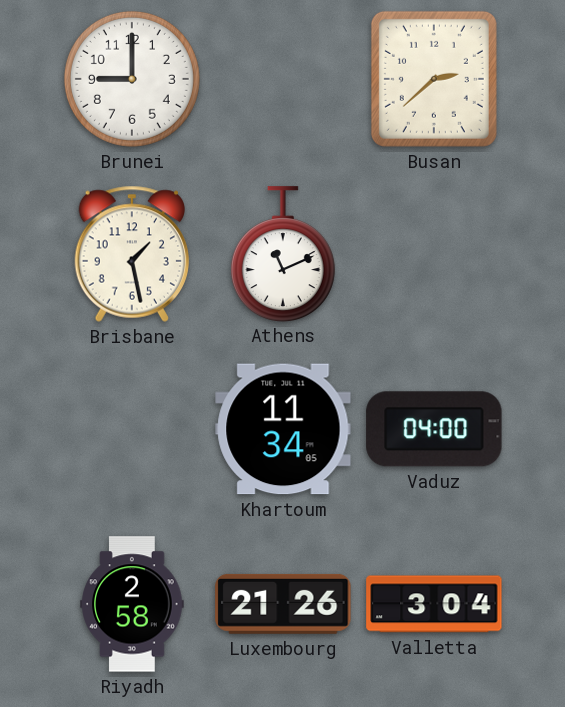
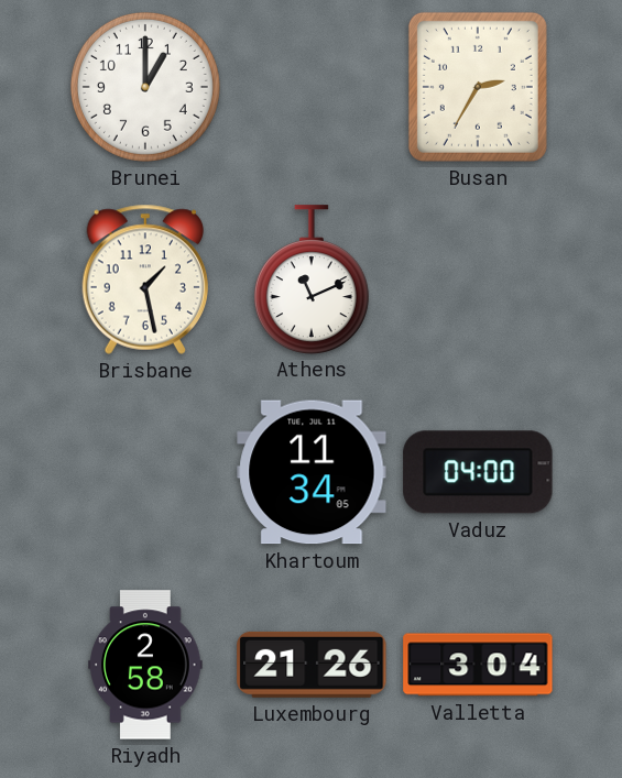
Brunei: 9:00 -> 1:00 (145, 87)
Busan: 2:38 -> 2:35 (478, 87)
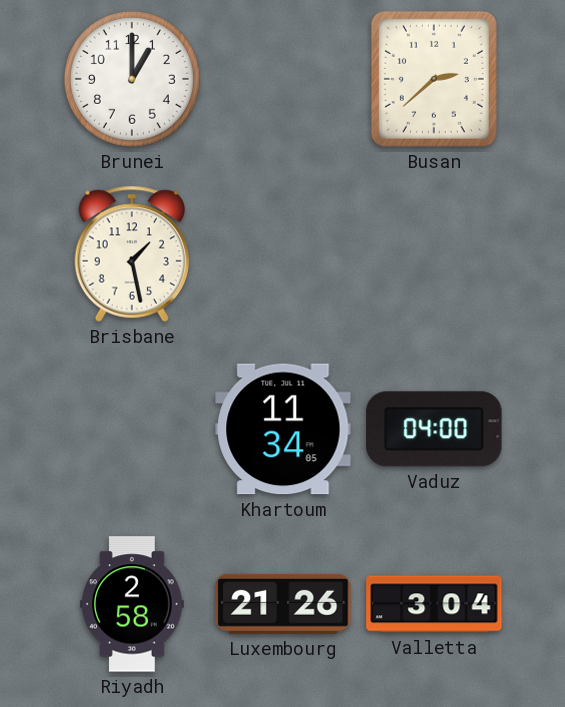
Busan: 2:35 -> 2:38 (434, 79)
Athens: 11:11 -> none (312, 280)
